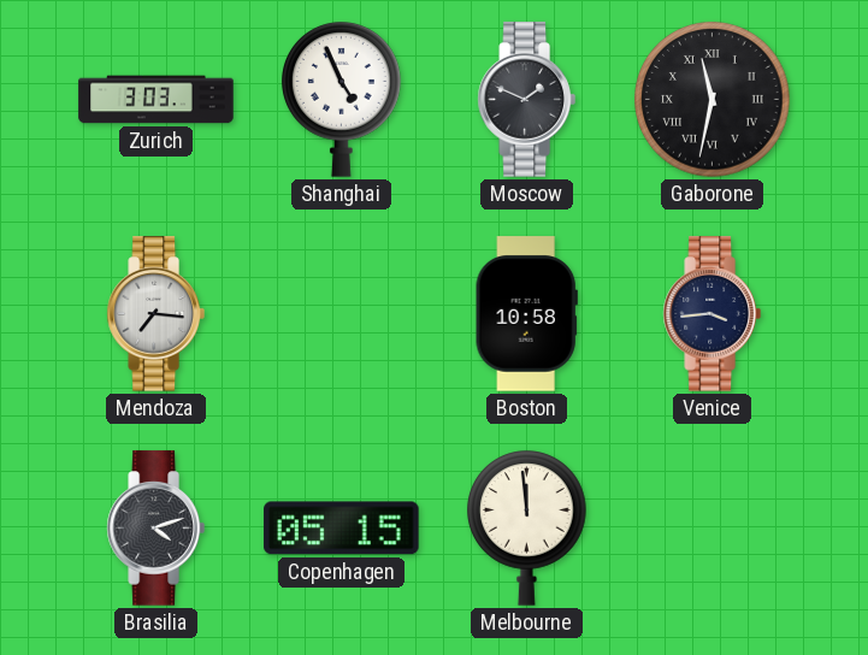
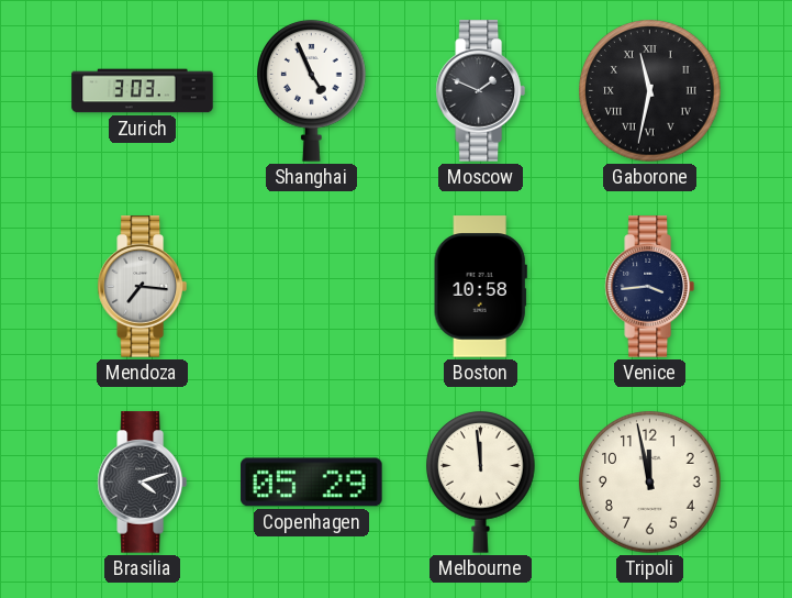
Copenhagen: 05:15 -> 05:29 (312, 483)
Tripoli: none -> 11:58 (650, 483)
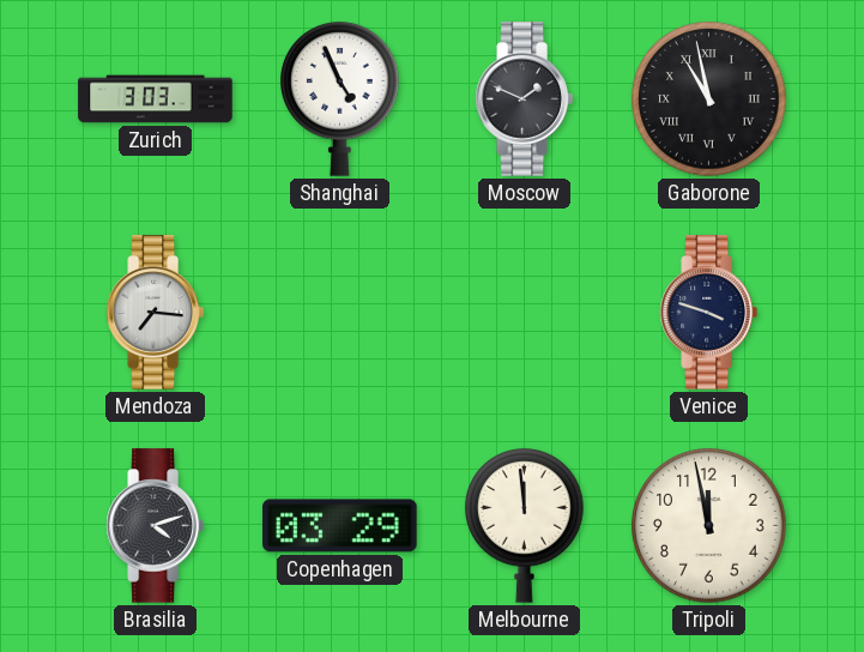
Gaborone: 11:32 -> 10:58 (709, 99)
Boston: 10:58 -> none (480, 287)
Venice: 3:44 -> 3:48 (708, 313)
Copenhagen: 05:29 -> 03:29 (340, 526)
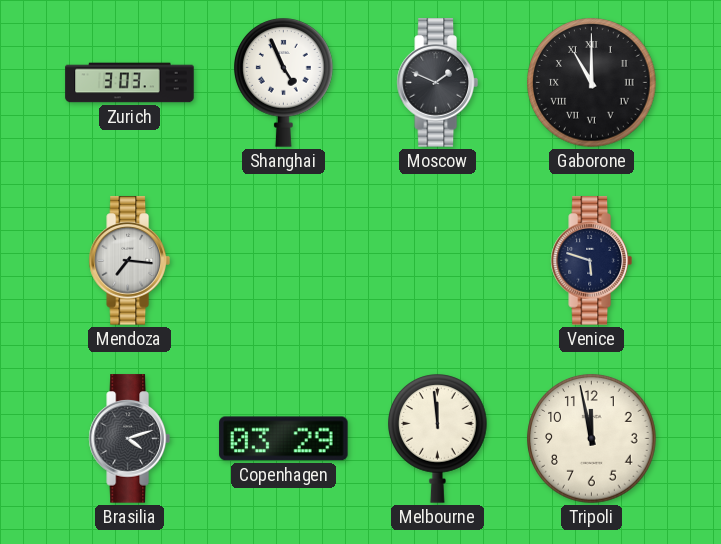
Gaborone: 10:58 -> 11:00 (592, 83)
Venice: 3:48 -> 5:48 (591, 261)
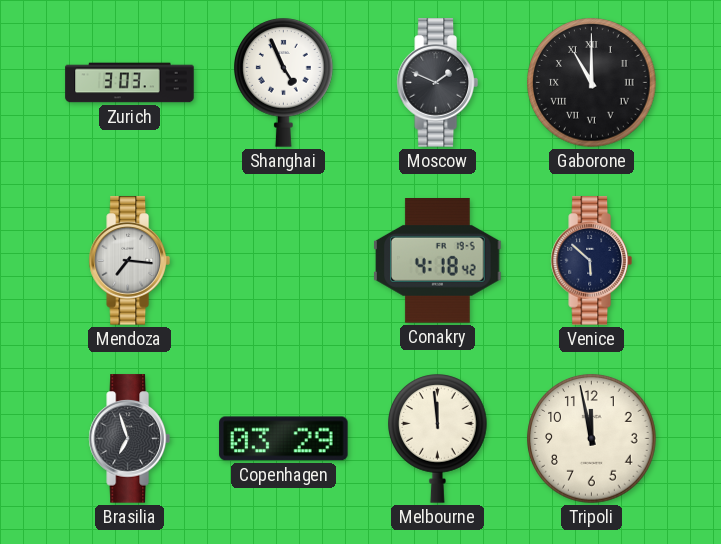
Conakry: none -> 4:18 (438, 261)
Venice: 5:48 -> 5:52 (591, 261)
Brasilia: 4:12 -> 6:57 (129, 439)
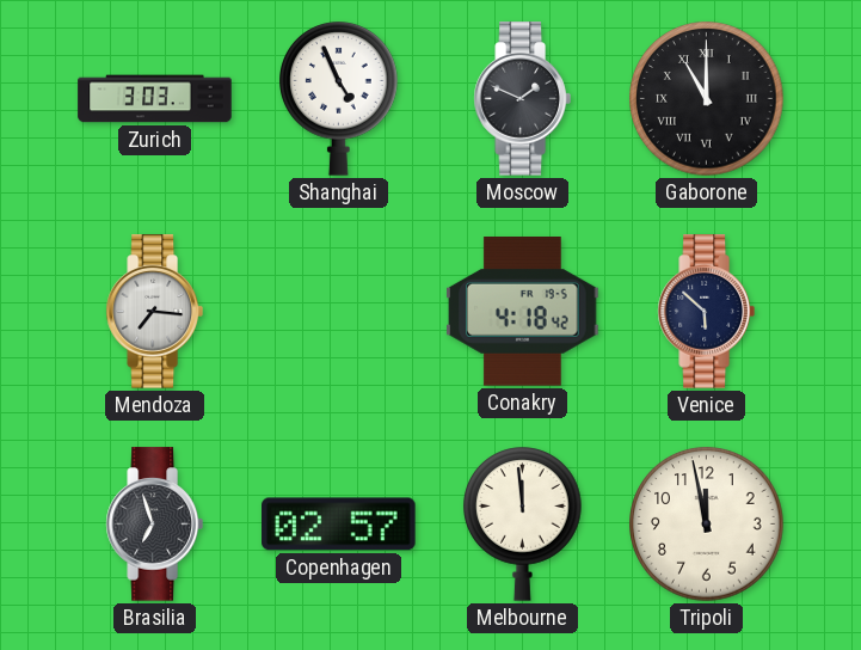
Copenhagen: 03:29 -> 02:57 (339, 525)
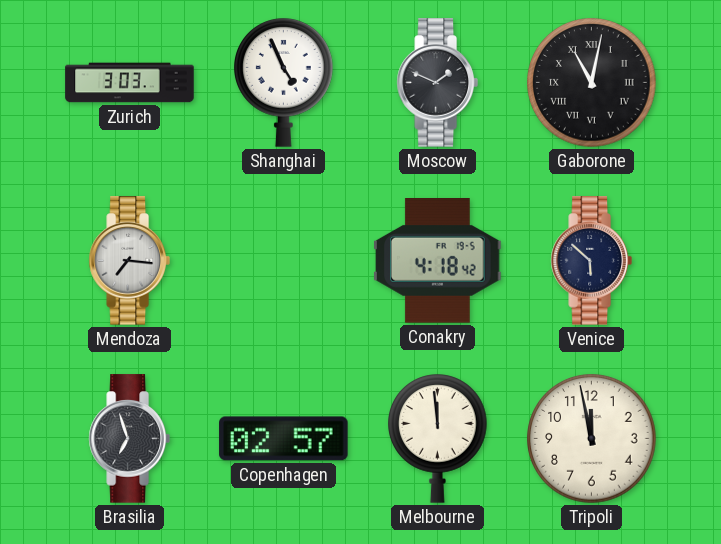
Gaborone: 11:00 -> 11:02 (592, 83)
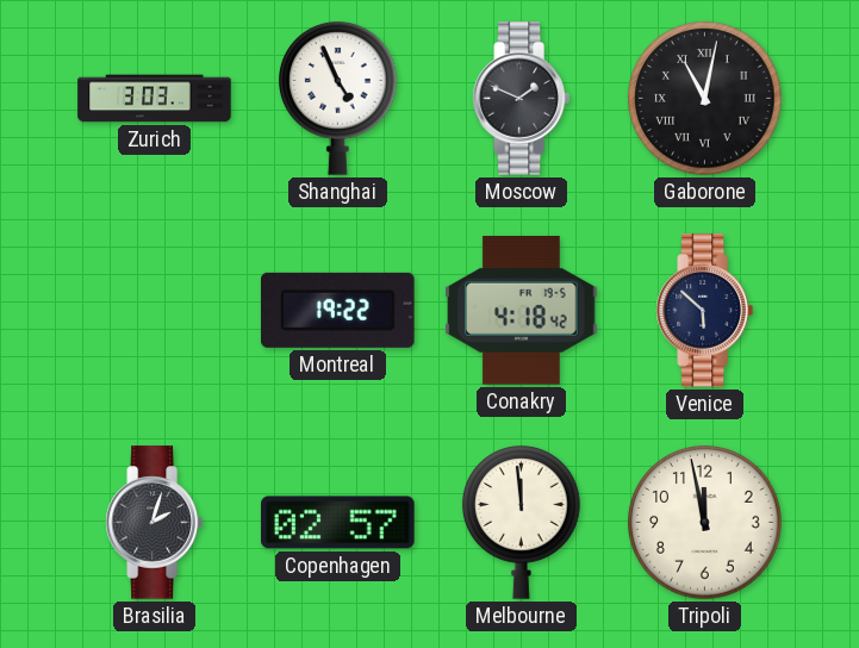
Mendoza: 7:16 -> none (129, 261)
Montreal: none -> 19:22 (338, 310)
Brasilia: 6:57 -> 2:03 (154, 523)
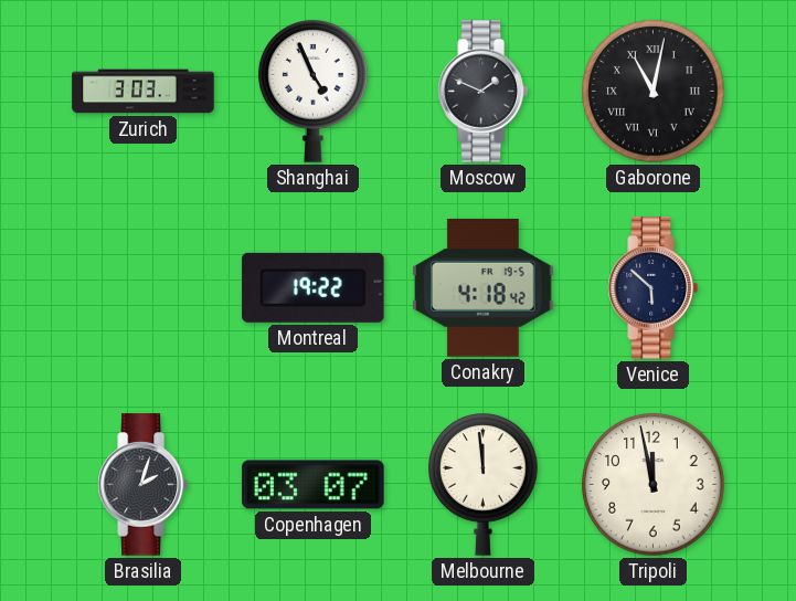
Copenhagen: 02:57 -> 03:07 (314, 485)
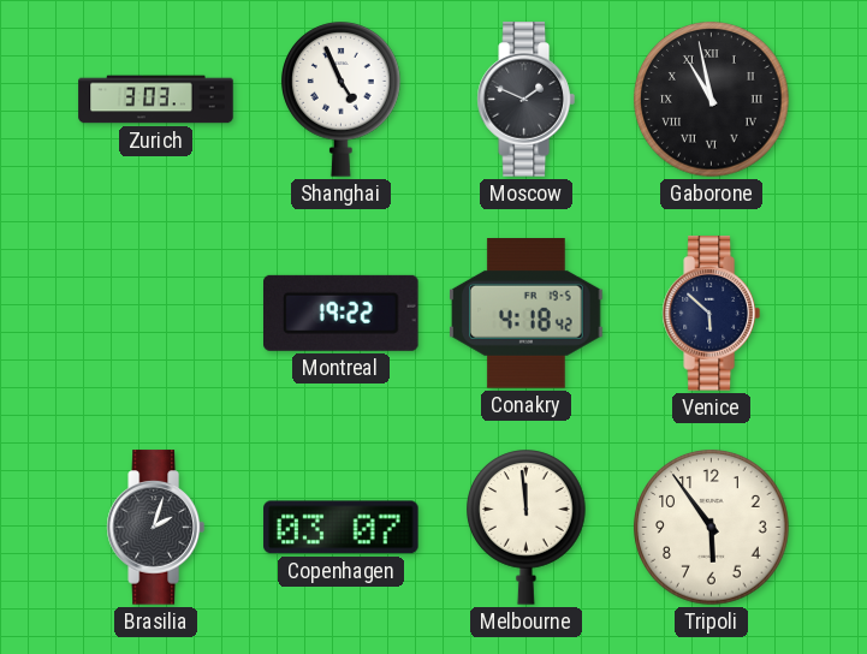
Gaborone: 11:02 -> 10:58 (712, 100)
Tripoli: 11:58 -> 5:54 (712, 528)
